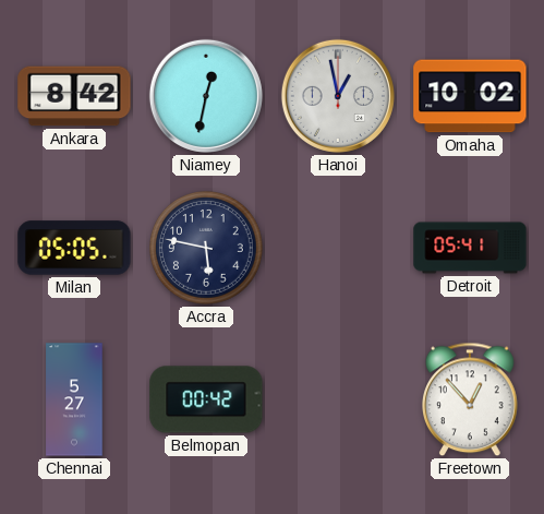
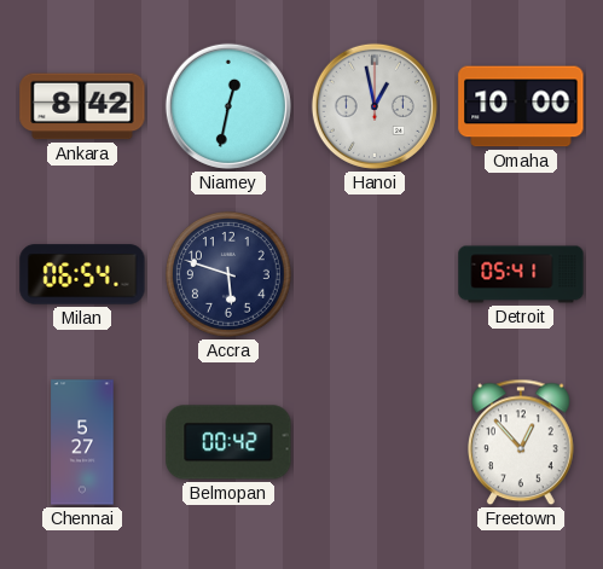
Omaha: 10:02 -> 10:00 (521, 106)
Milan: 05:05 -> 06:54 (82, 274)
Accra: 5:47 -> 5:48 (230, 275)
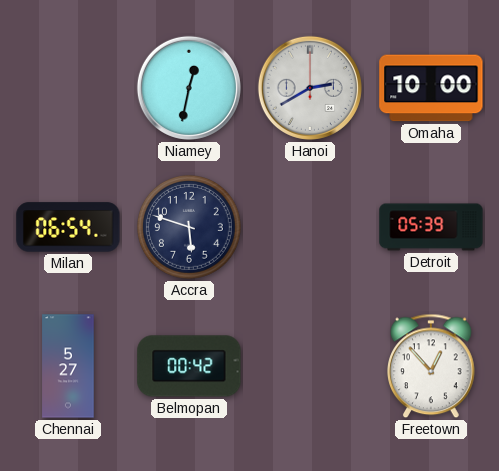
Ankara: 8:42 -> none (82, 106)
Hanoi: 12:58 -> 2:40 (310, 88)
Detroit: 05:41 -> 05:39 (431, 227)
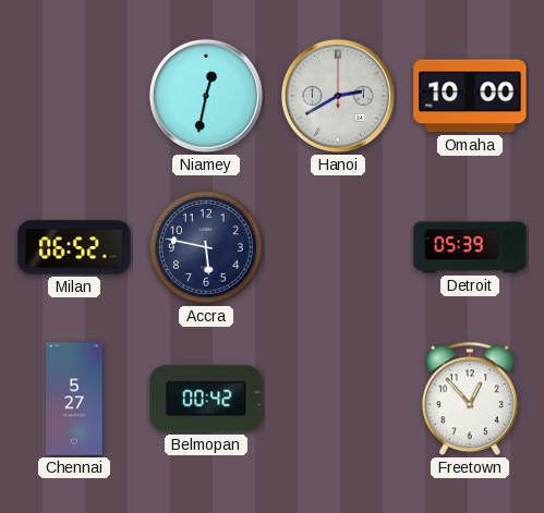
Milan: 06:54 -> 06:52 (74, 247)
Accra: 5:48 -> 5:47 (207, 248)
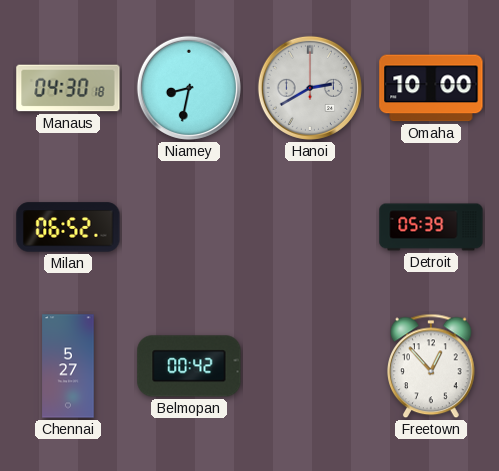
Manaus: none -> 04:30 (68, 88)
Niamey: 12:32 -> 8:32 (189, 88)
Accra: 5:47 -> none (207, 248)
